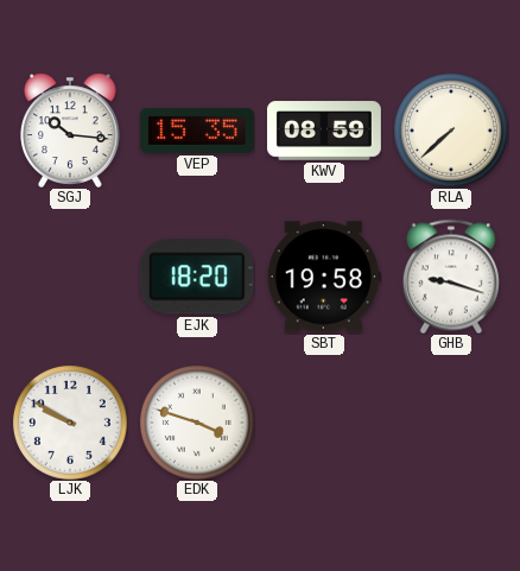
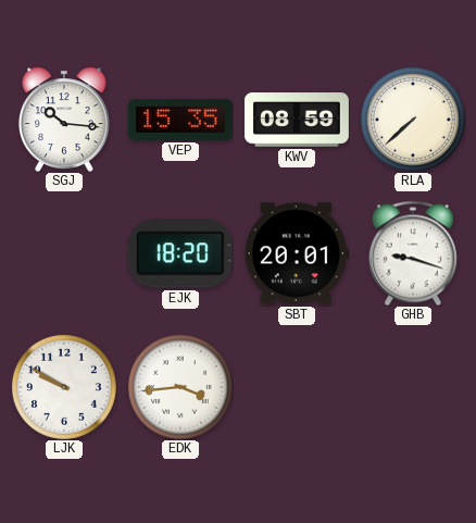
SBT: 19:58 -> 20:01 (297, 253)
EDK: 3:48 -> 3:44 (180, 387)
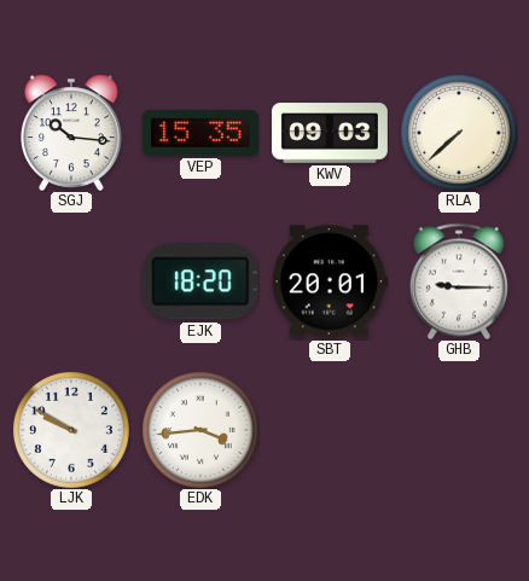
KWV: 08:59 -> 09:03 (330, 133)
GHB: 9:18 -> 9:15 (459, 281)
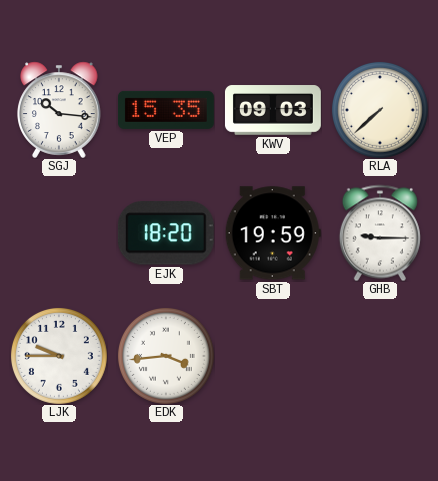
SBT: 20:01 -> 19:59 (273, 233)
LJK: 9:50 -> 9:45 (59, 356)
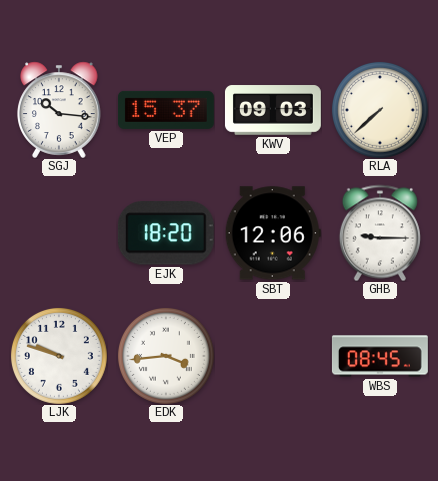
VEP: 15:35 -> 15:37 (166, 110)
SBT: 19:59 -> 12:06 (273, 233)
LJK: 9:45 -> 9:48 (59, 356)
WBS: none -> 08:45 (380, 356)
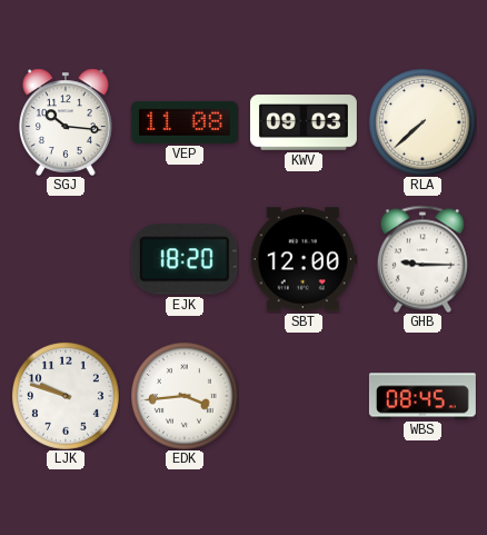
VEP: 15:37 -> 11:08 (185, 122)
SBT: 12:06 -> 12:00 (304, 259)
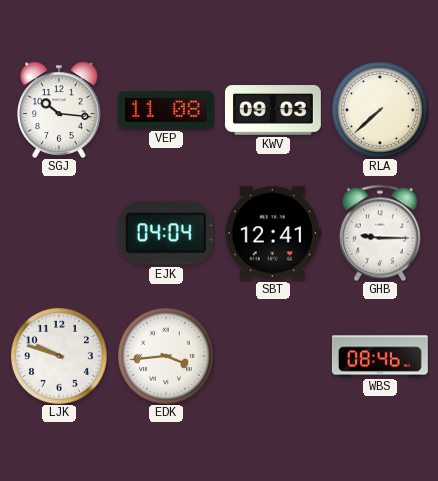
EJK: 18:20 -> 04:04 (166, 233)
SBT: 12:00 -> 12:41 (273, 233)
WBS: 08:45 -> 08:46 (380, 356)
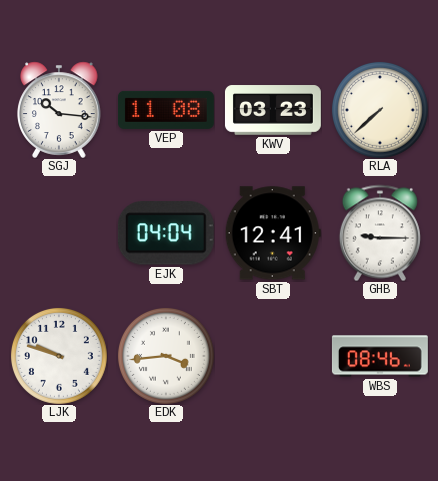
KWV: 09:03 -> 03:23 (273, 110)
